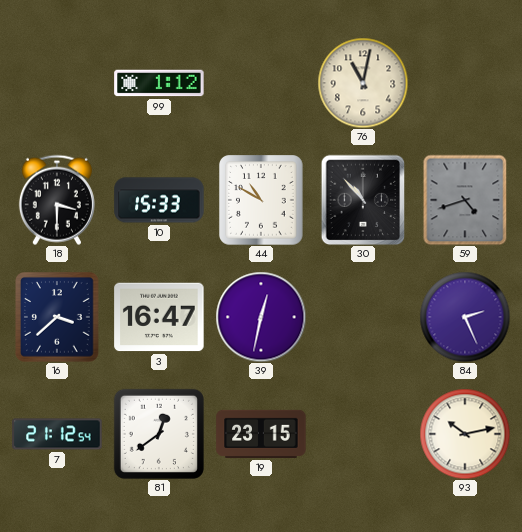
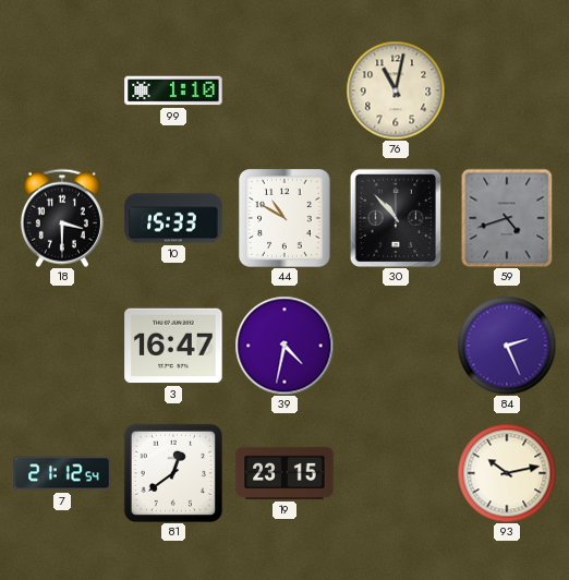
99: 1:12 -> 1:10 (173, 90)
16: 3:38 -> none (58, 317)
39: 12:32 -> 4:32 (284, 346)
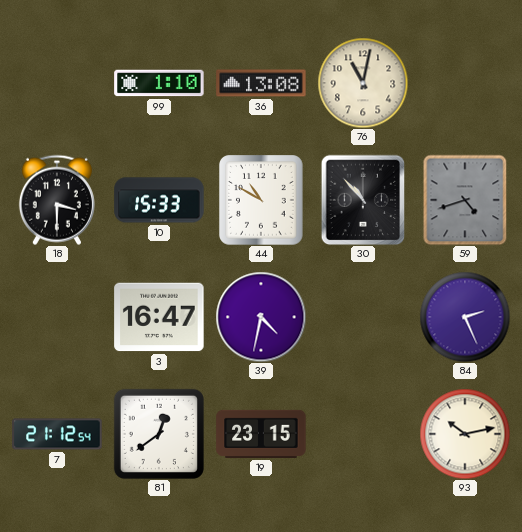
36: none -> 13:08 (261, 83)
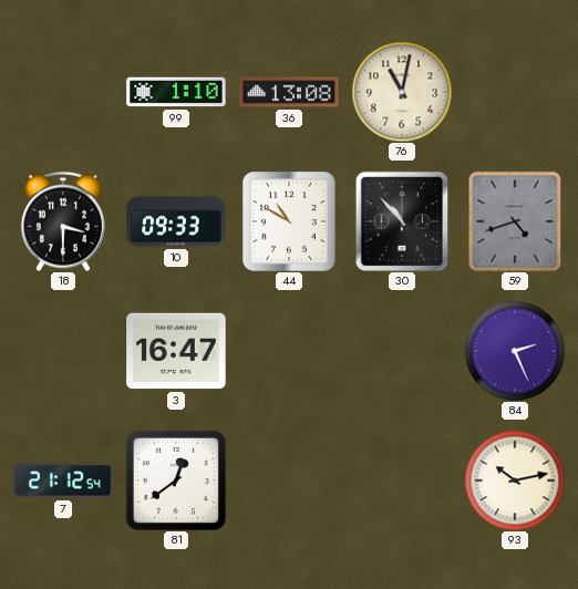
10: 15:33 -> 09:33 (176, 221)
39: 4:32 -> none (261, 317)
19: 23:15 -> none (261, 434)
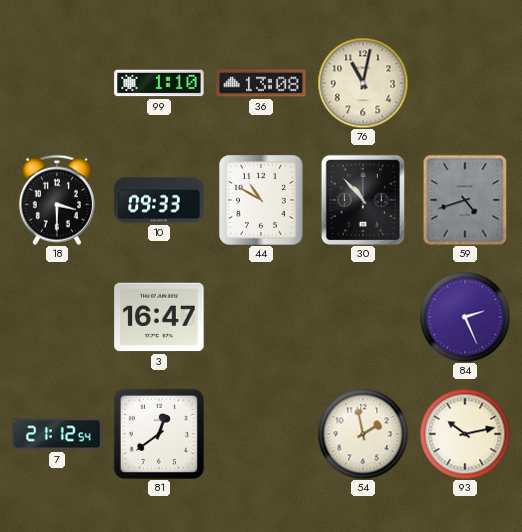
54: none -> 1:58 (363, 434)
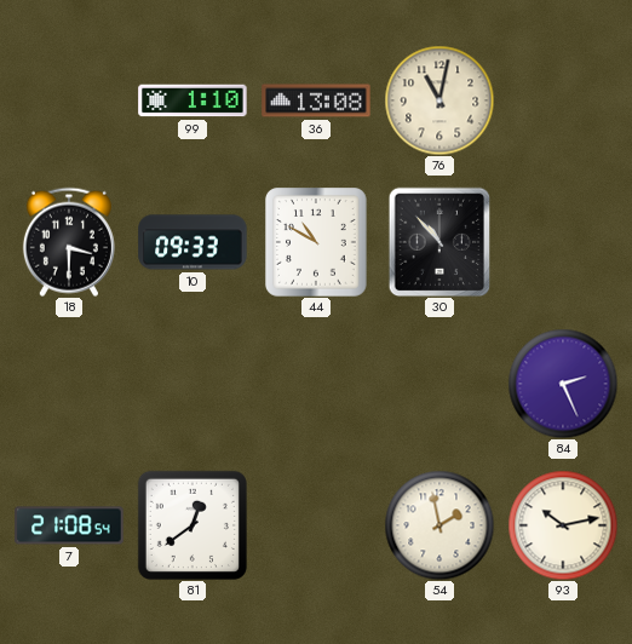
59: 4:42 -> none (465, 200)
3: 16:47 -> none (159, 317)
7: 21:12 -> 21:08 (69, 525)
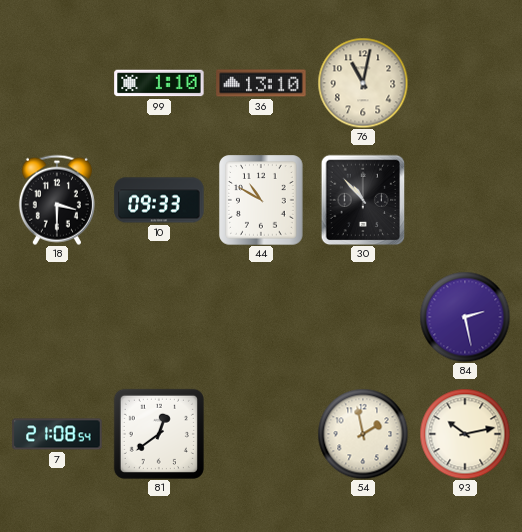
36: 13:08 -> 13:10 (261, 83)
84: 2:26 -> 2:28 (465, 317)
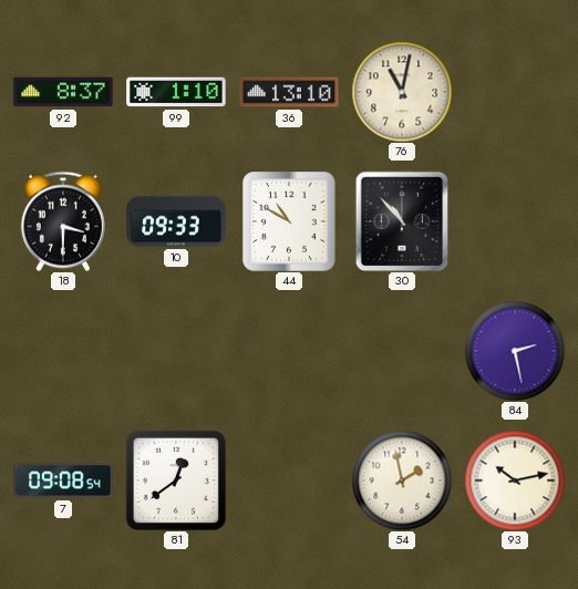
92: none -> 8:37 (63, 92)
7: 21:08 -> 09:08 (63, 480)
